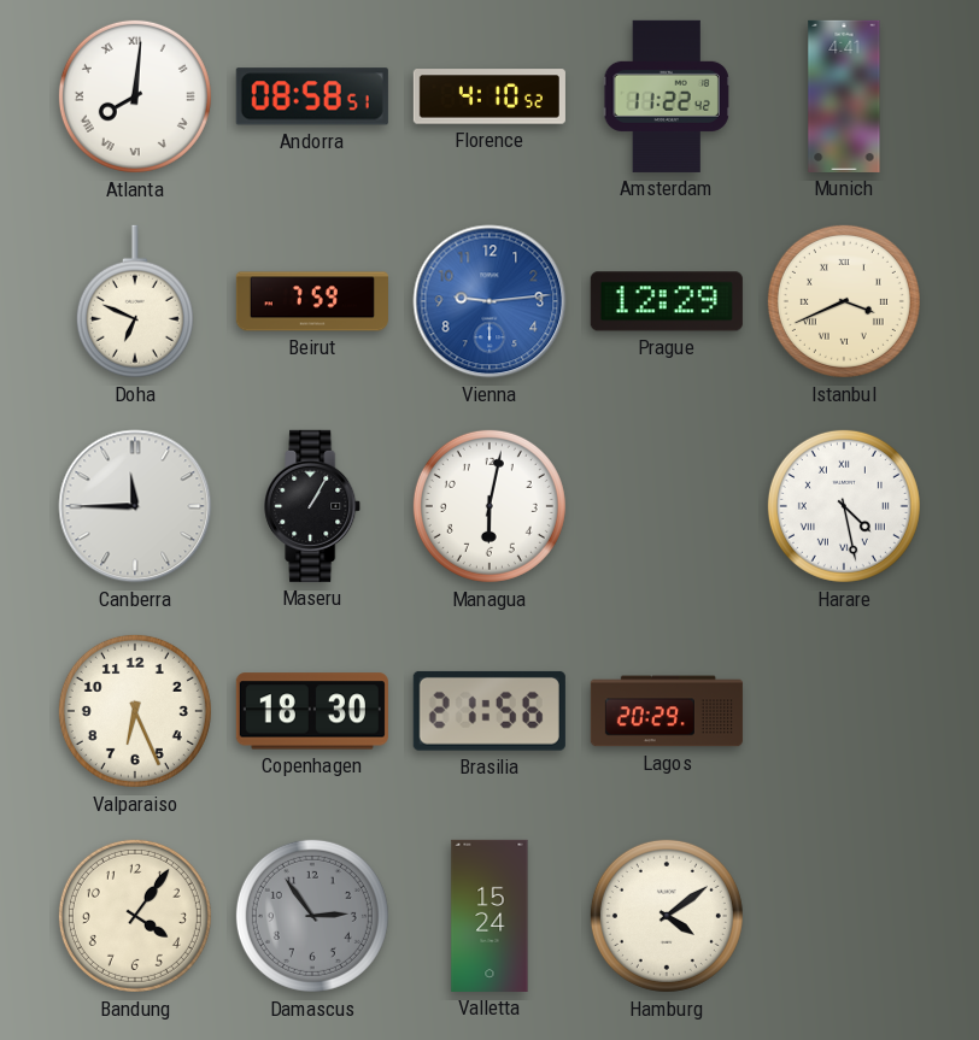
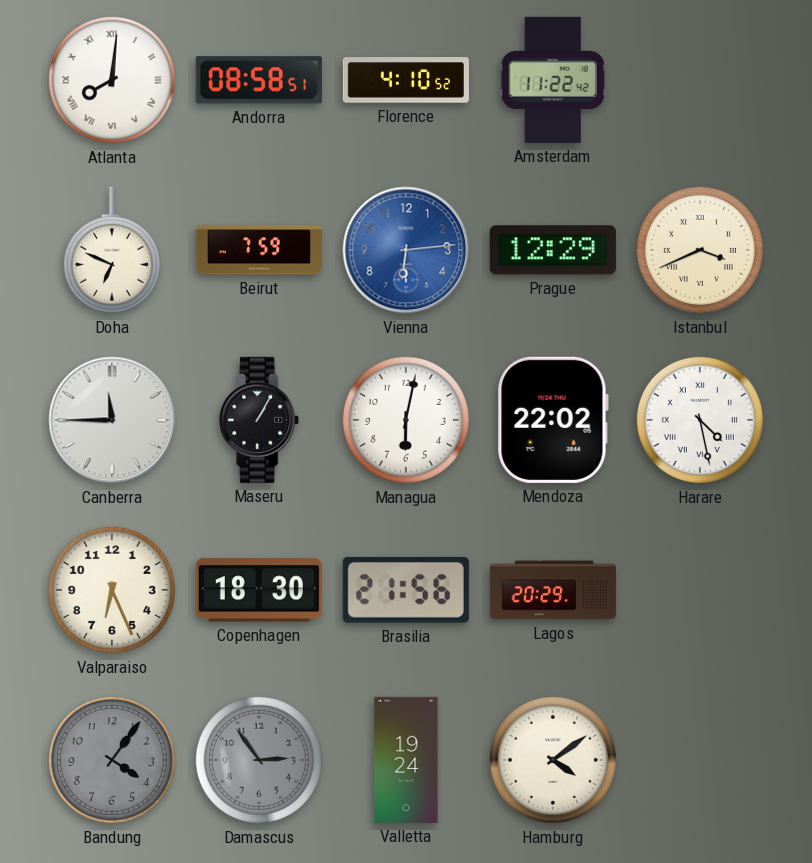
Munich: 4:41 -> none (844, 96)
Vienna: 9:14 -> 6:14 (406, 250)
Mendoza: none -> 22:02 (553, 420)
Bandung dial: cream -> grey (112, 760)
Valletta: 15:24 -> 19:24 (406, 760)
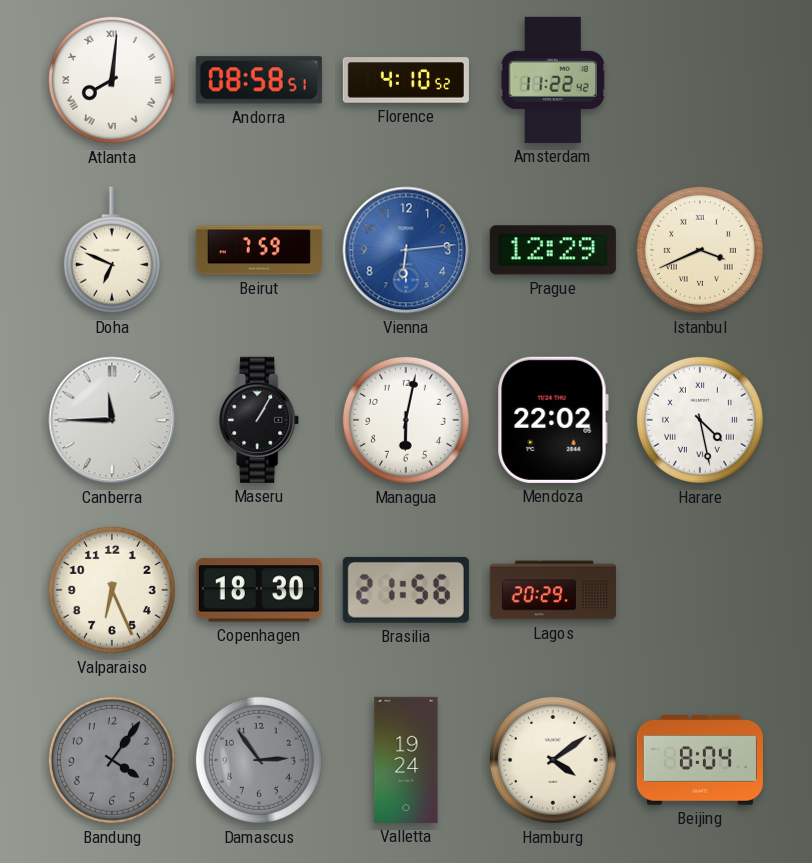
Beijing: none -> 8:04 (700, 761)
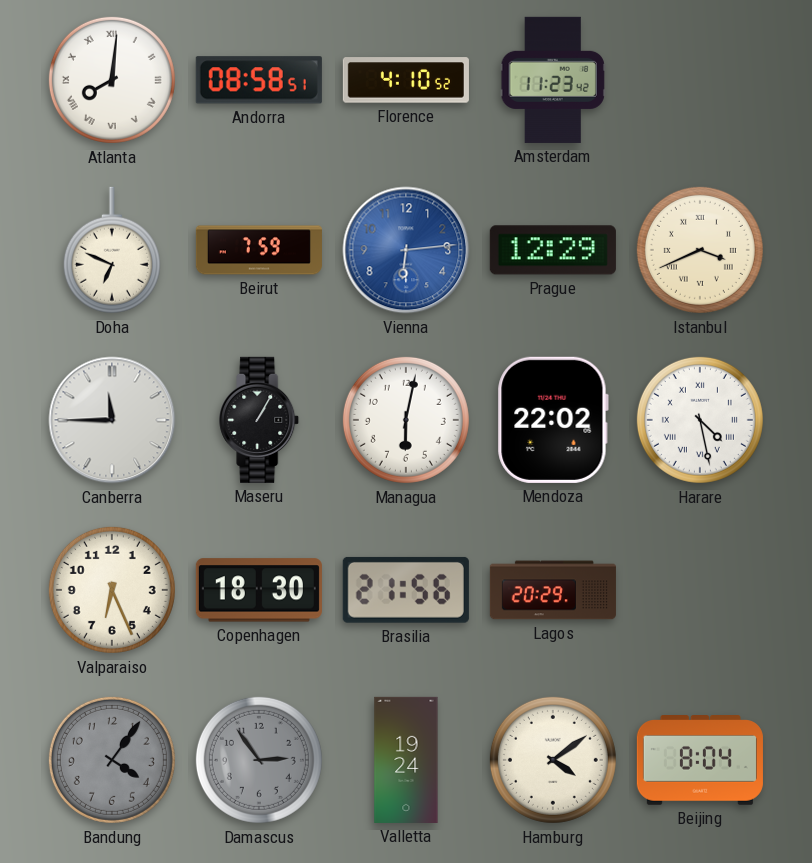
Amsterdam: 11:22 -> 11:23 (553, 80)
